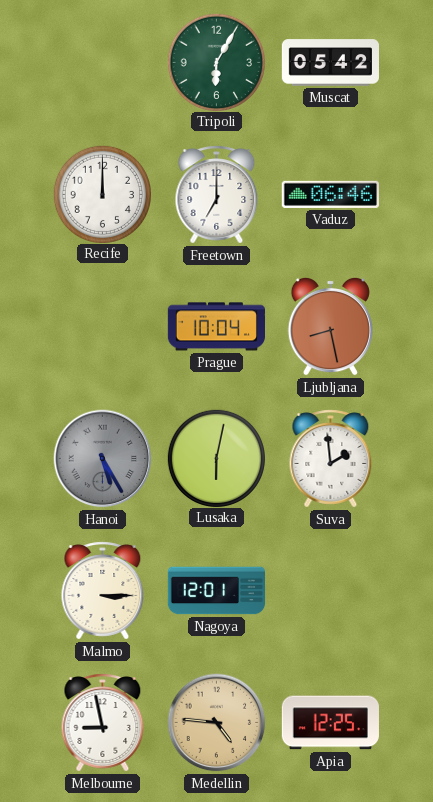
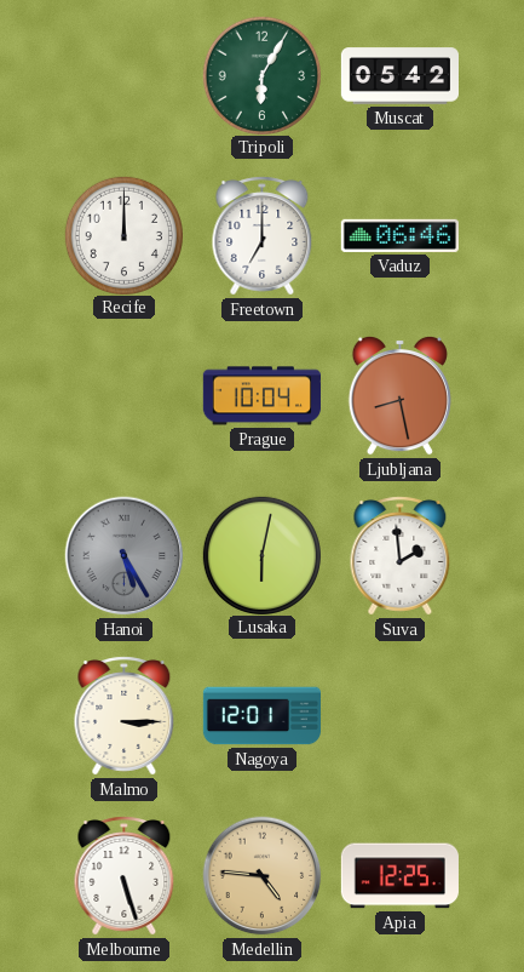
Melbourne: 8:58 -> 5:27 (125, 876)
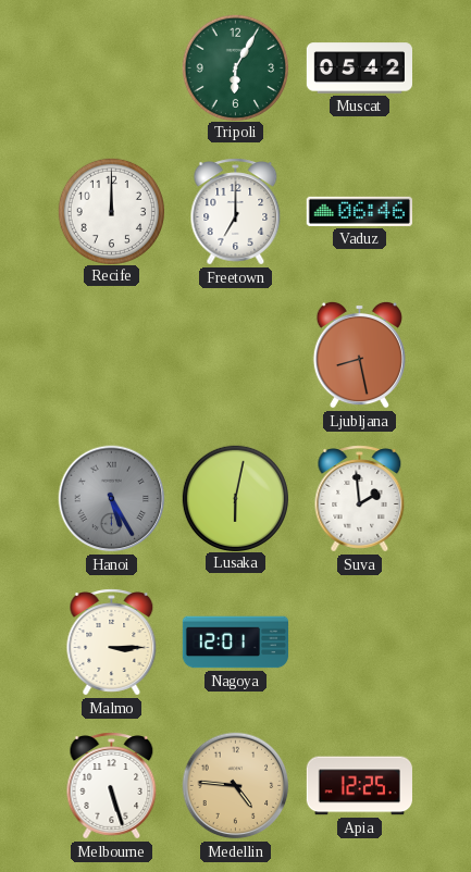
Prague: 10:04 -> none (261, 396)
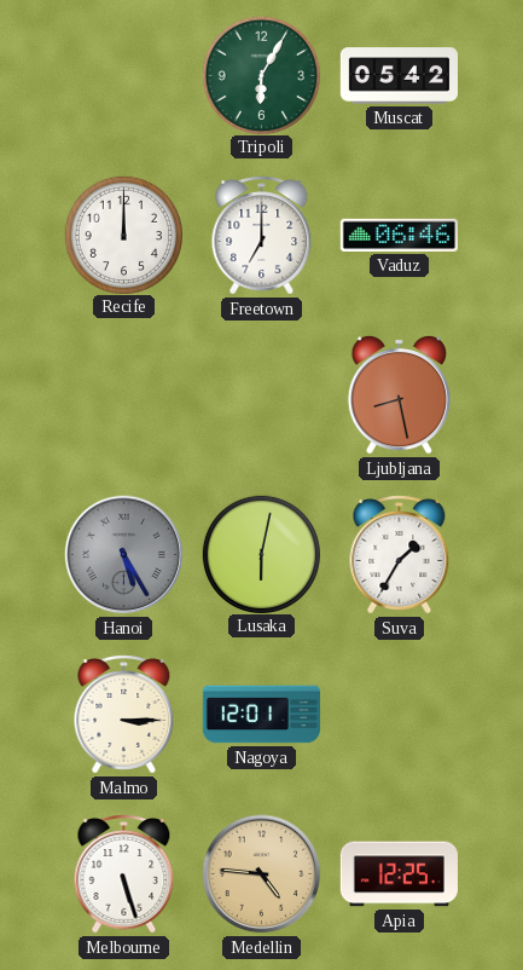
Suva: 1:59 -> 1:35 (400, 555)
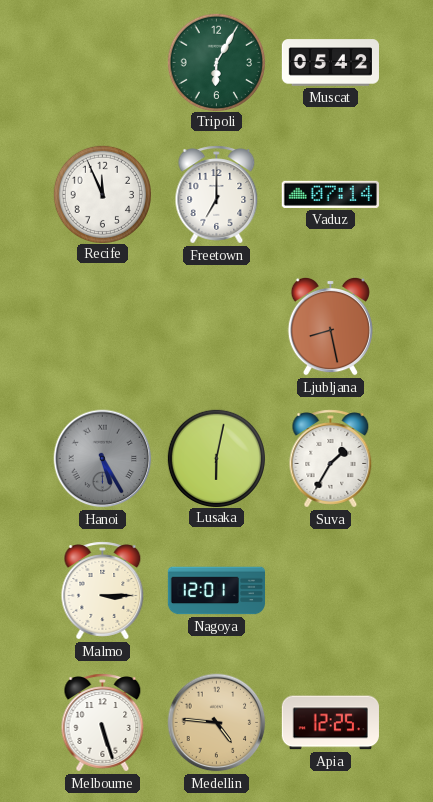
Recife: 12:00 -> 11:56 (102, 194)
Vaduz: 06:46 -> 07:14 (330, 194)
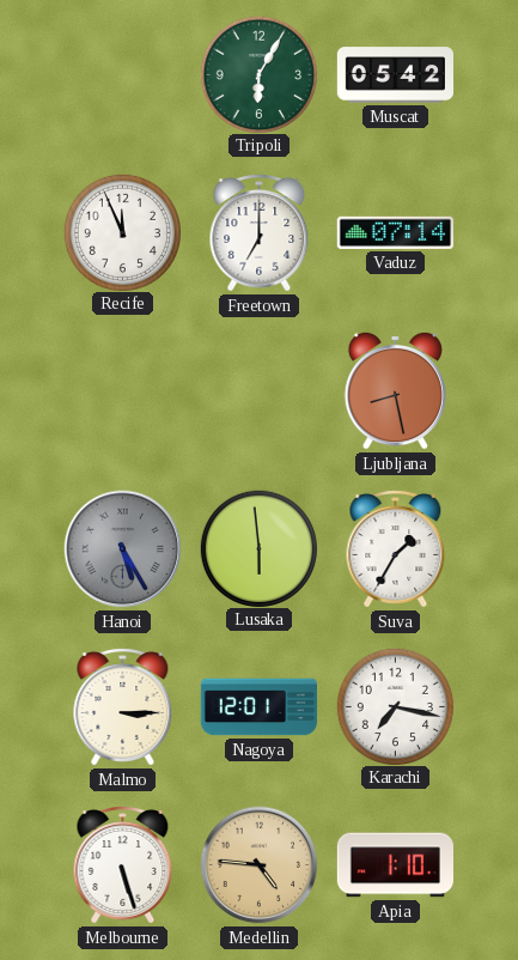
Lusaka: 6:02 -> 5:59 (258, 548)
Karachi: none -> 7:17 (395, 706)
Apia: 12:25 -> 1:10 (395, 865)
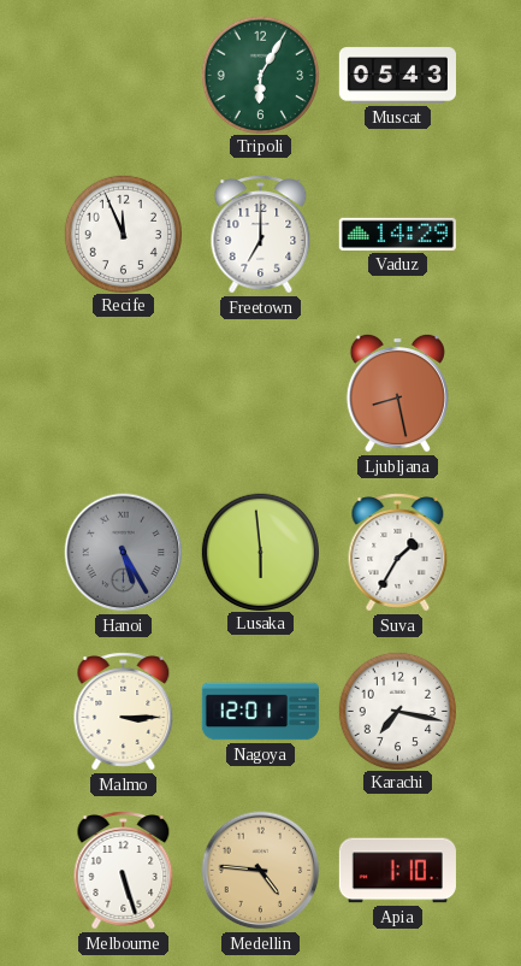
Muscat: 05:42 -> 05:43 (397, 76)
Vaduz: 07:14 -> 14:29 (397, 234)
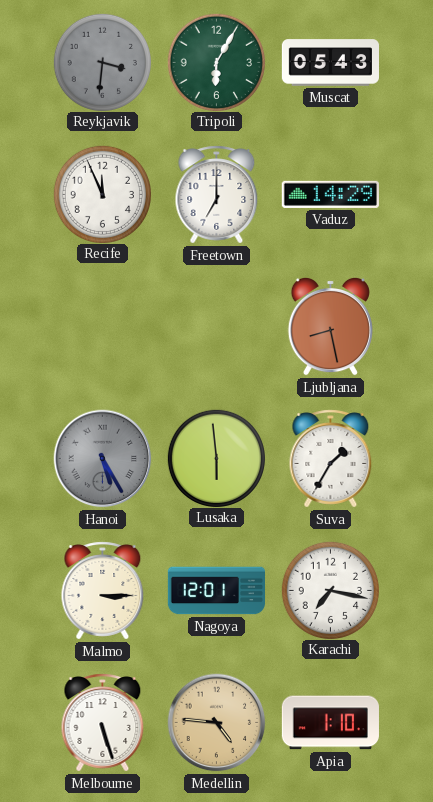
Reykjavik: none -> 3:31 (102, 62)
